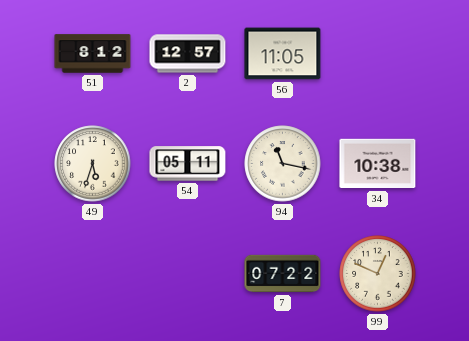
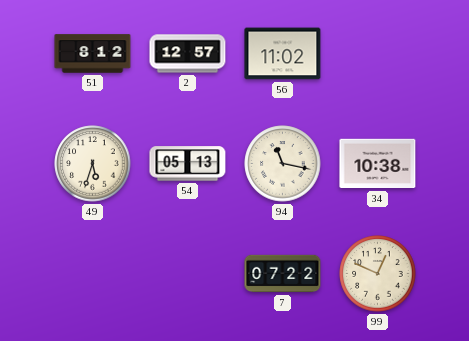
56: 11:05 -> 11:02 (283, 54)
54: 05:11 -> 05:13 (188, 164)
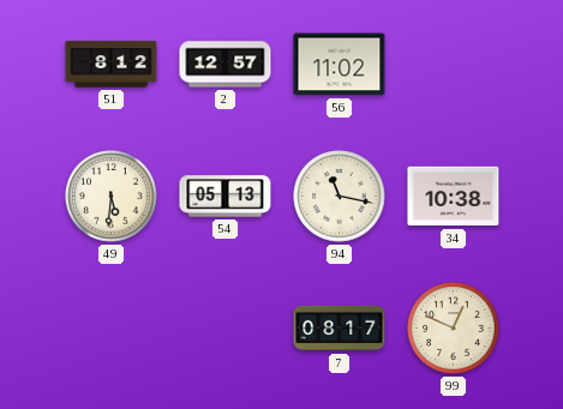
49: 5:33 -> 5:31 (112, 197)
7: 07:22 -> 08:17 (340, 329)
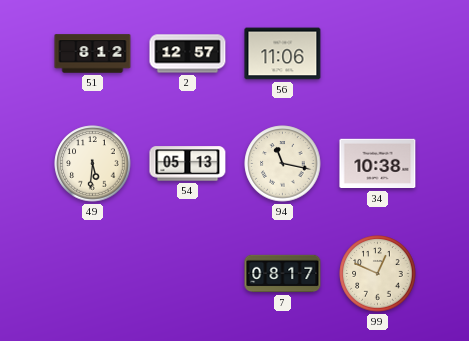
56: 11:02 -> 11:06 (283, 54)
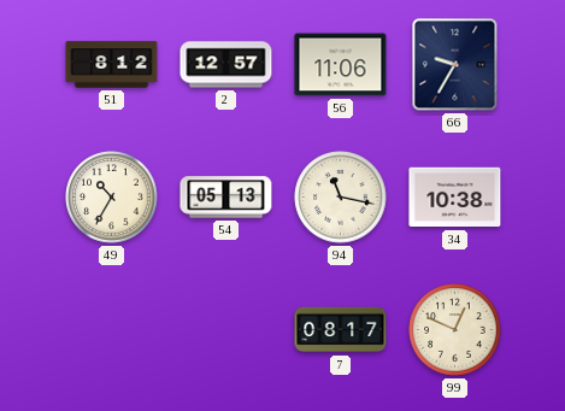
66: none -> 9:35 (455, 65)
49: 5:31 -> 10:35 (112, 198)
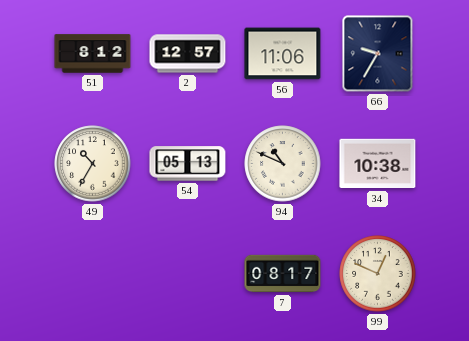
94: 11:17 -> 10:49 (283, 164)
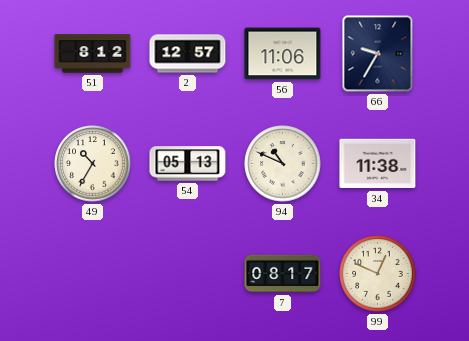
34: 10:38 -> 11:38 (378, 164)
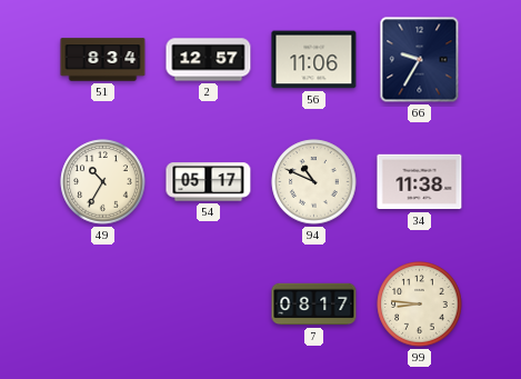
51: 8:12 -> 8:34 (103, 60)
54: 05:13 -> 05:17 (209, 182)
99: 12:49 -> 8:46 (420, 305)
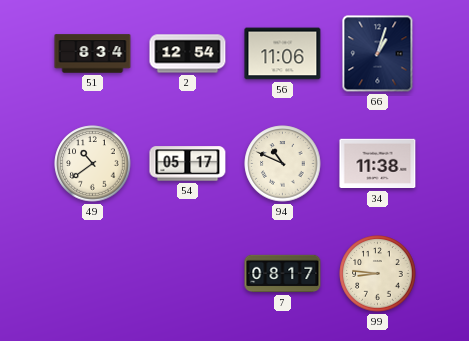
2: 12:57 -> 12:54 (188, 54)
66: 9:35 -> 1:03 (378, 54)
49: 10:35 -> 10:39 (93, 164)
